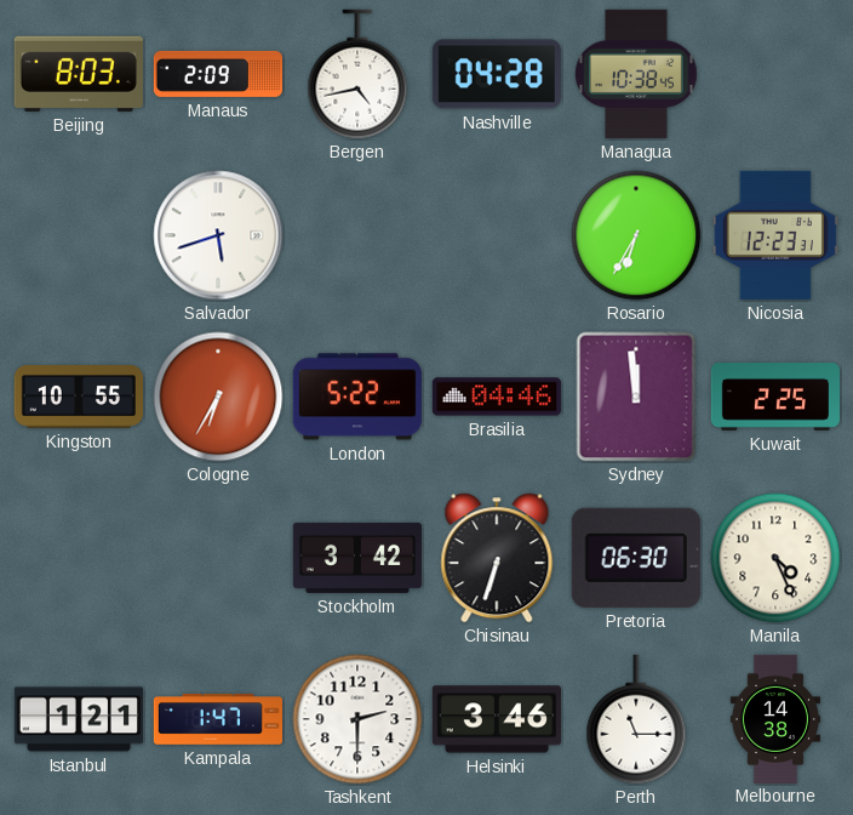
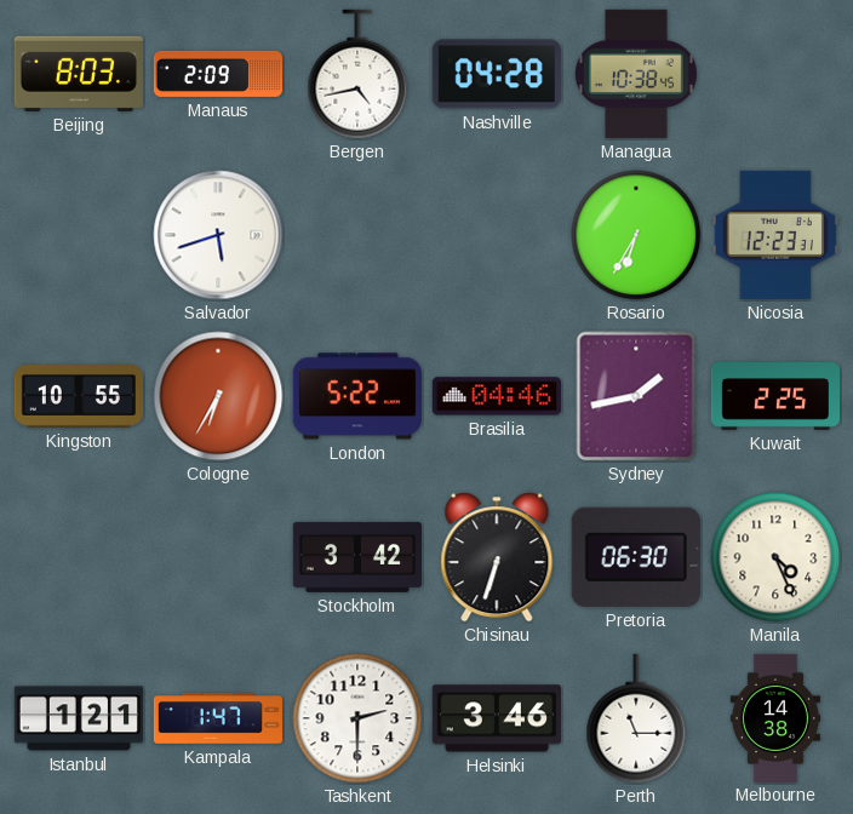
Sydney: 11:59 -> 1:43 (636, 396)
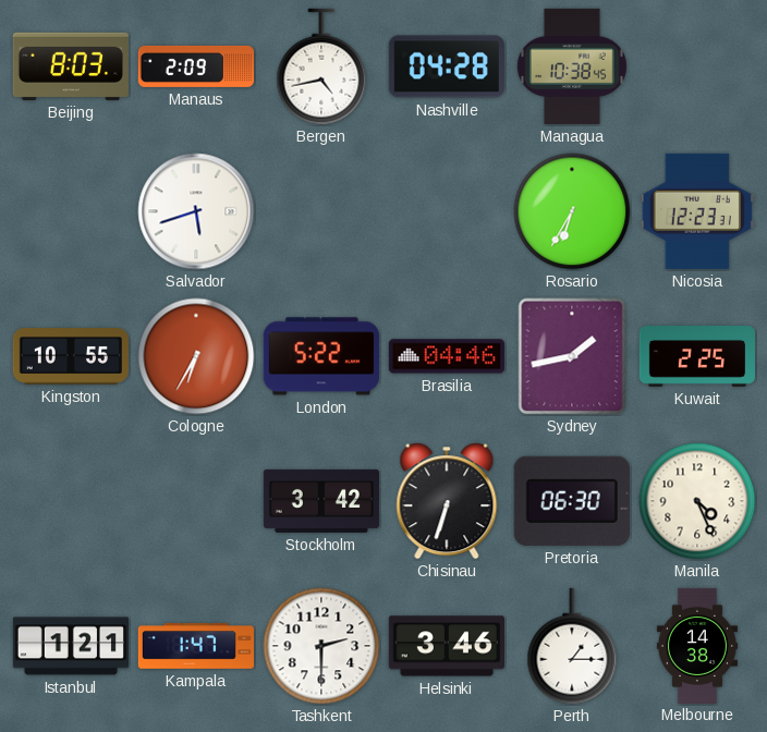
Perth: 11:15 -> 1:15 (572, 646)
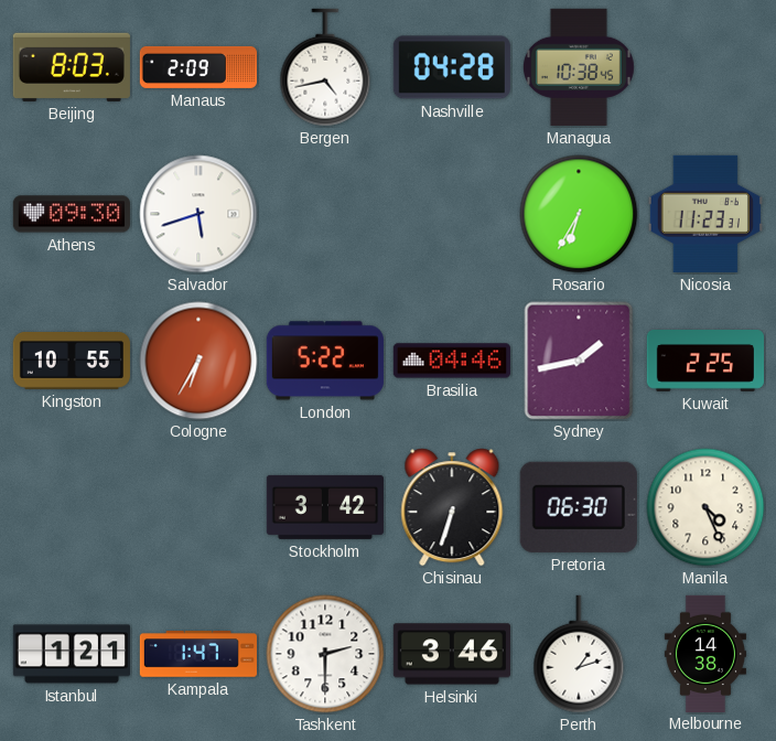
Athens: none -> 09:30 (72, 214)
Nicosia: 12:23 -> 11:23 (705, 214)
Perth: 1:15 -> 1:12 (579, 654)
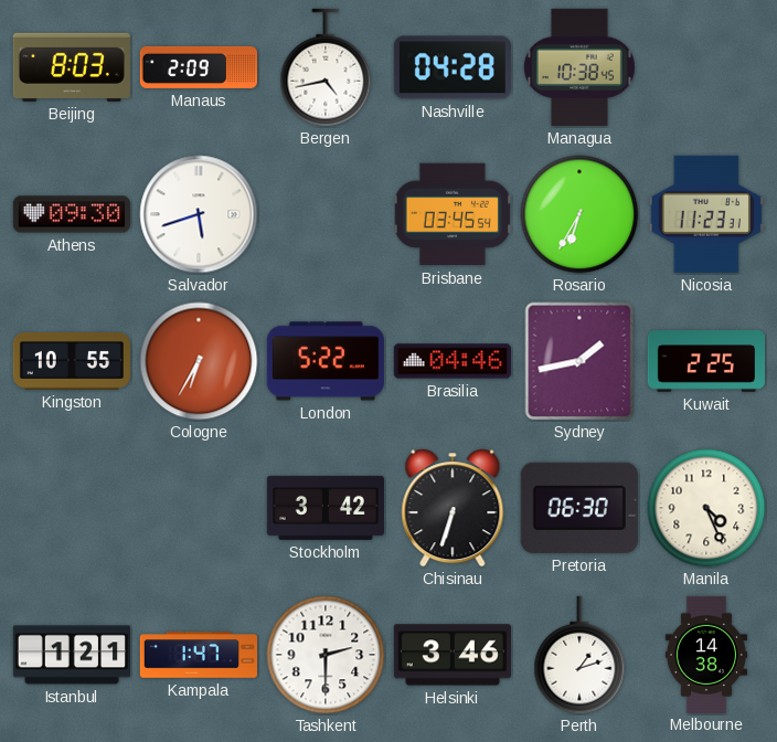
Brisbane: none -> 03:45 (453, 214)
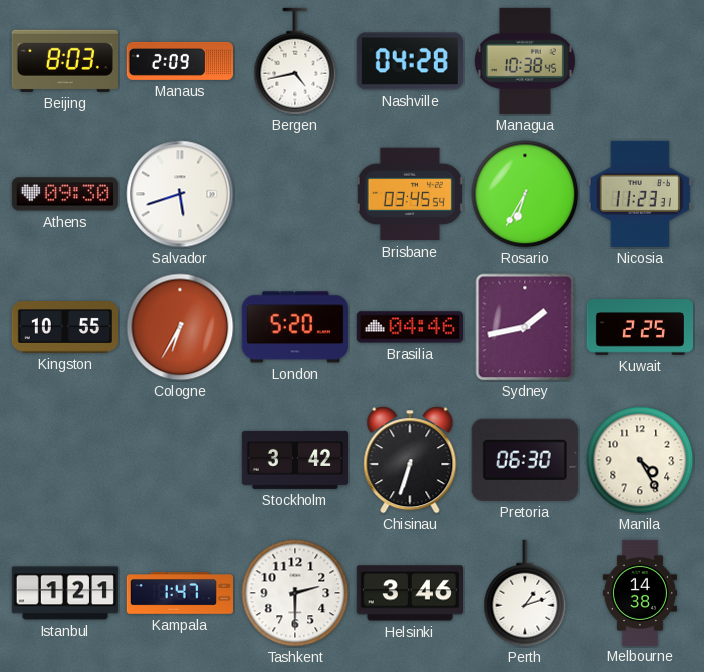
London: 5:22 -> 5:20 (295, 327)
Manila: 4:26 -> 4:25 (640, 460)
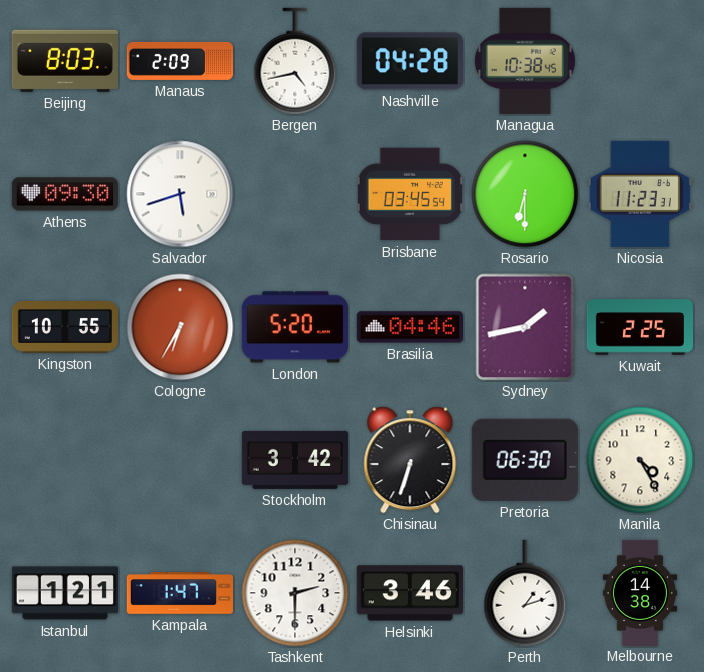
Rosario: 6:35 -> 6:30 (525, 194)
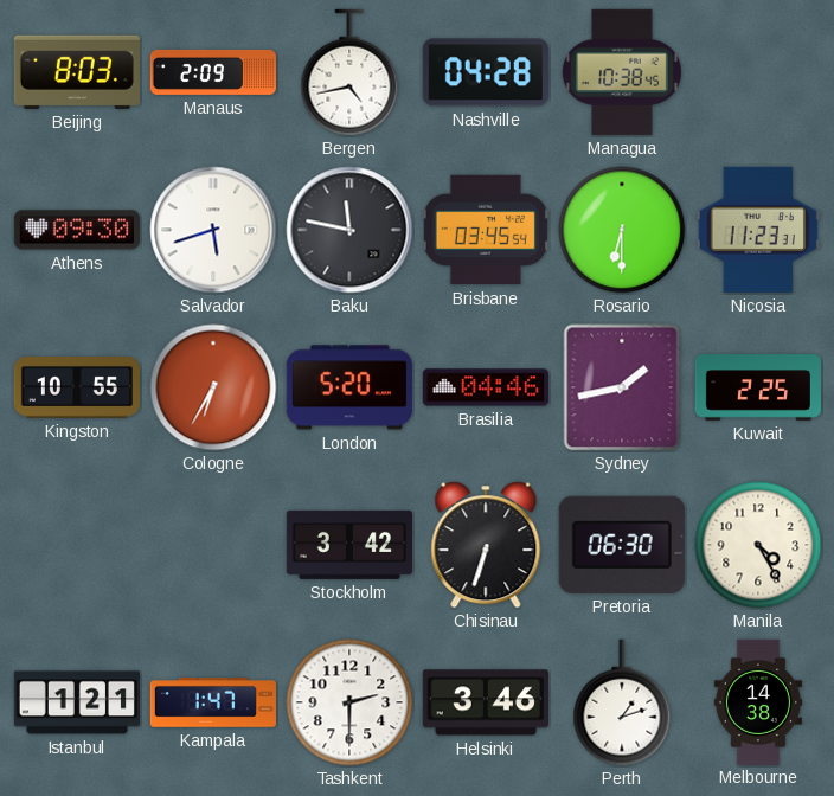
Baku: none -> 11:47 (349, 230)
